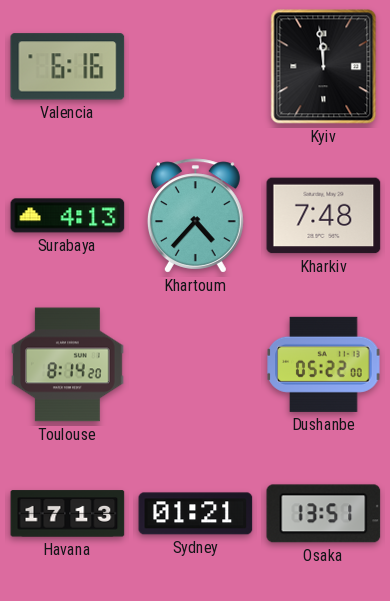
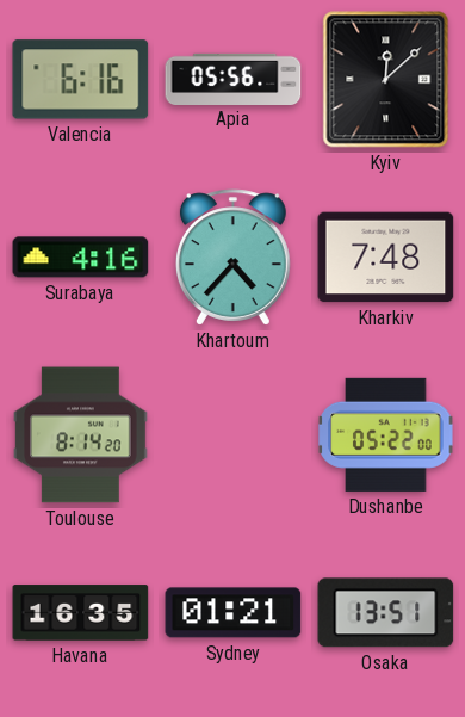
Apia: none -> 05:56 (234, 79)
Kyiv: 11:59 -> 12:08 (386, 80)
Surabaya: 4:13 -> 4:16 (81, 258)
Havana: 17:13 -> 16:35 (81, 613)
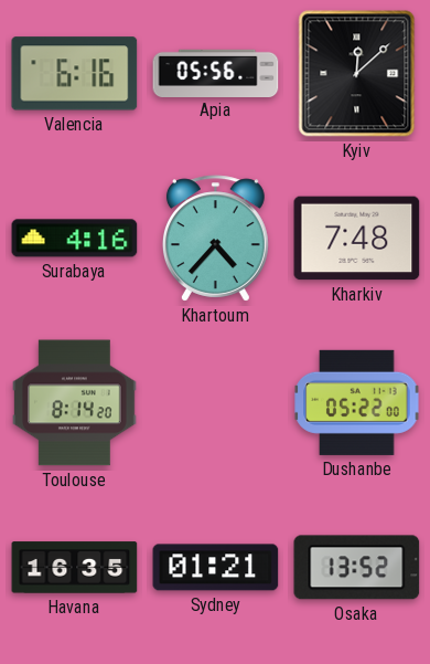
Osaka: 13:51 -> 13:52 (357, 568)
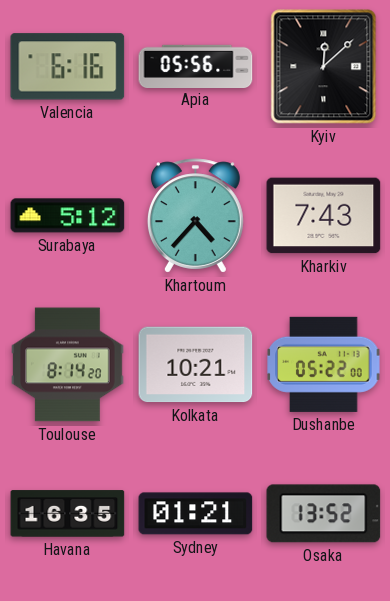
Surabaya: 4:16 -> 5:12 (68, 216)
Kharkiv: 7:48 -> 7:43 (324, 216)
Kolkata: none -> 10:21 (196, 365)
